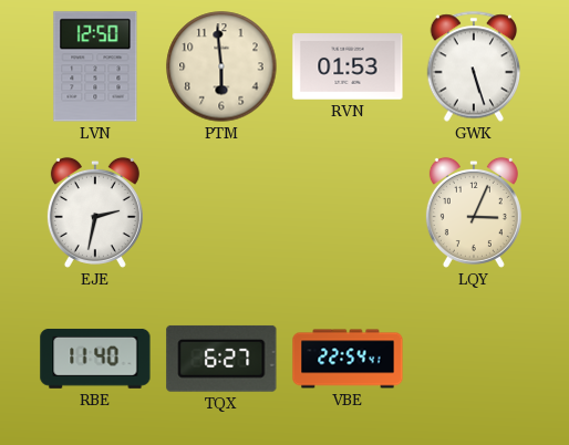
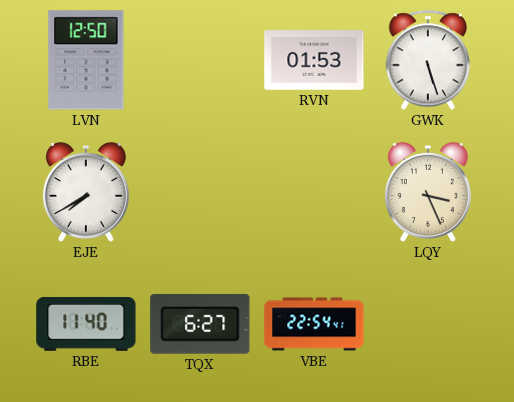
PTM: 5:59 -> none (221, 66)
EJE: 2:32 -> 7:40 (86, 192)
LQY: 3:04 -> 3:26 (428, 192)
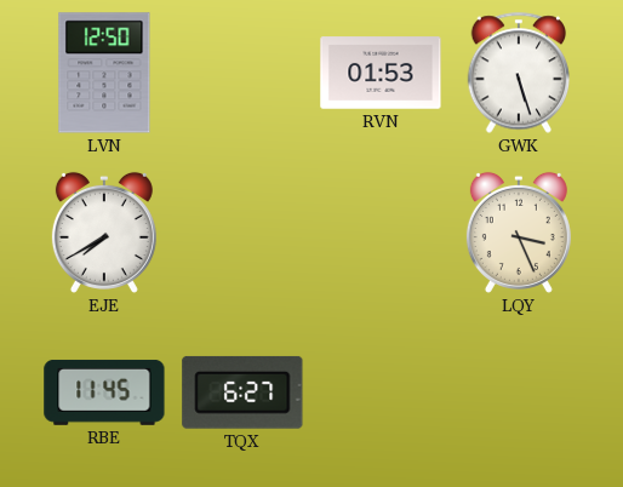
RBE: 11:40 -> 11:45 (104, 393)
VBE: 22:54 -> none (314, 324)
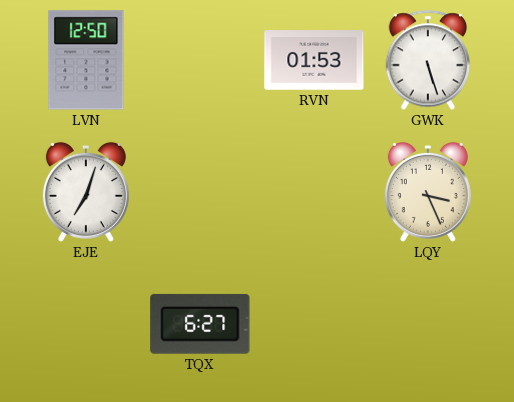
EJE: 7:40 -> 7:03 (86, 192)
RBE: 11:45 -> none (104, 393)
